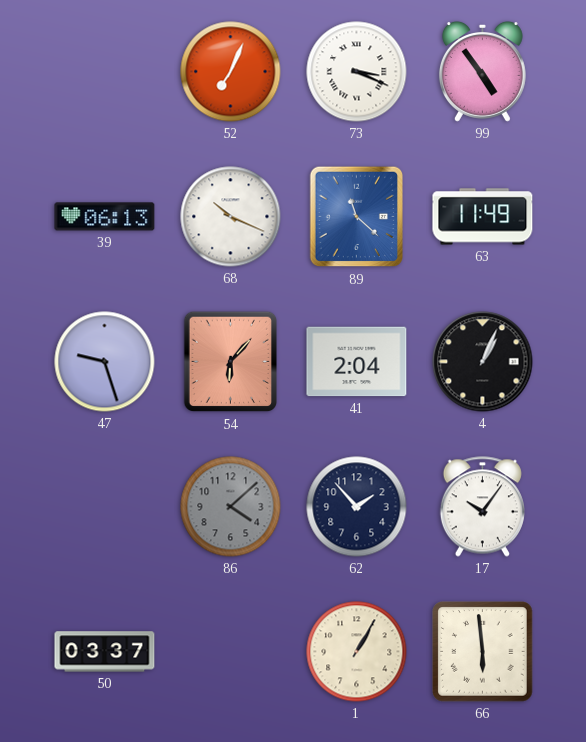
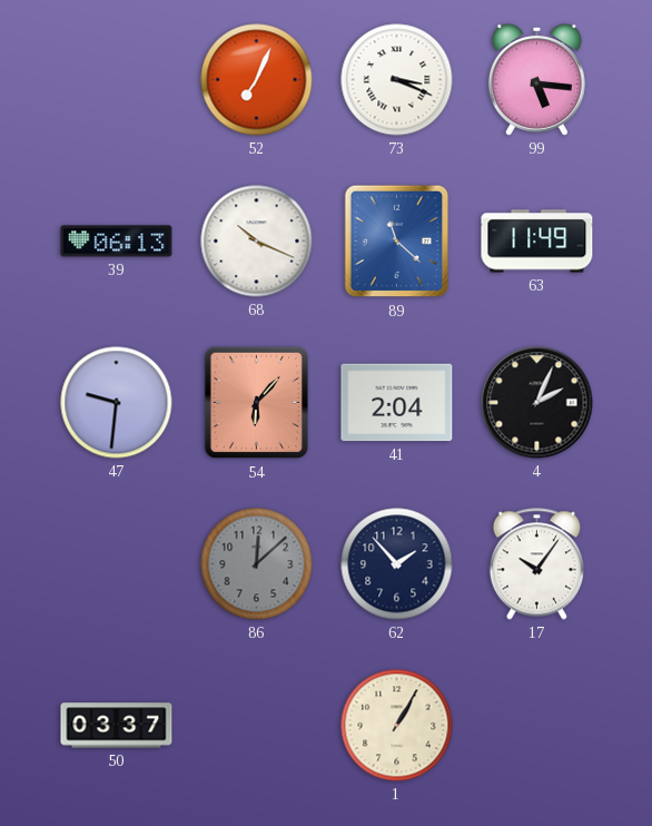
99: 4:54 -> 5:16 (536, 79)
47: 9:27 -> 9:31 (117, 403)
4: 1:04 -> 2:04 (537, 403)
86: 4:08 -> 12:08 (257, 564)
66: 5:59 -> none (483, 652)
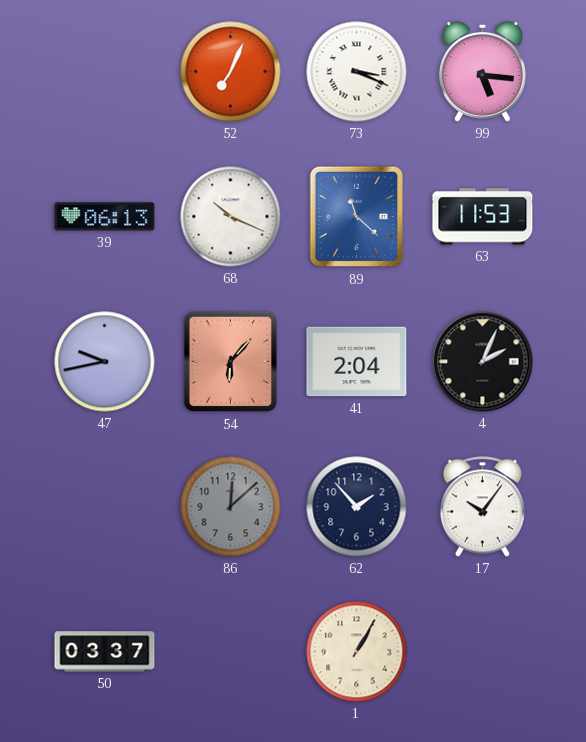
63: 11:49 -> 11:53 (483, 217)
47: 9:31 -> 9:43 (105, 362)
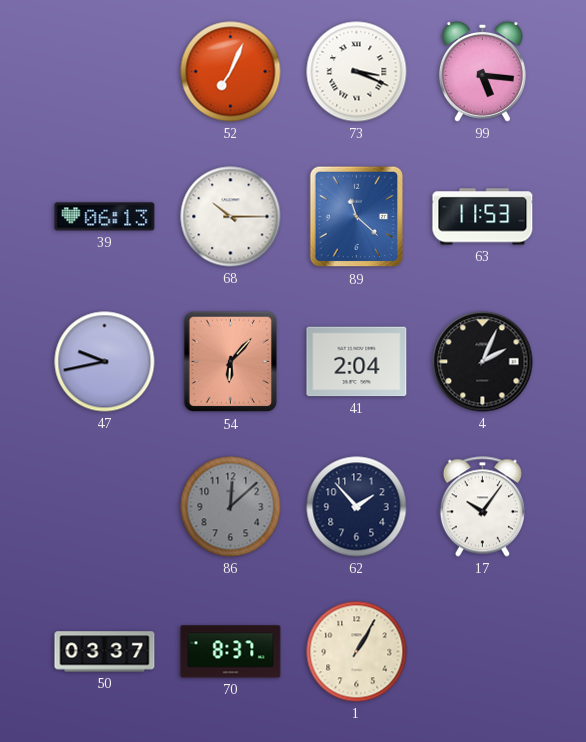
68: 10:19 -> 10:15 (231, 217)
70: none -> 8:37 (231, 652)
